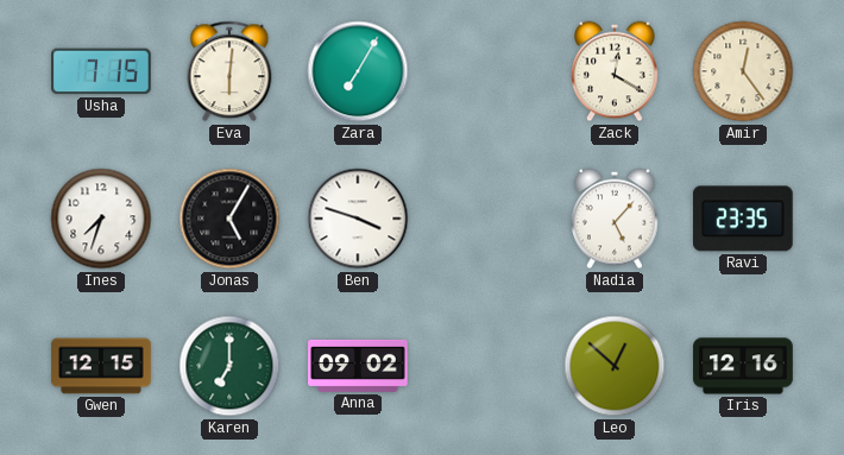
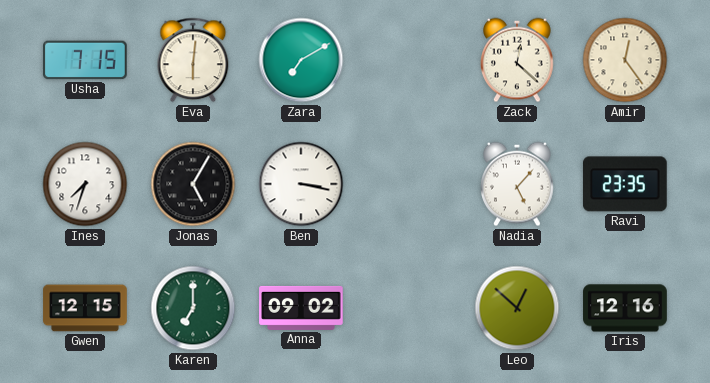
Zara: 7:05 -> 7:10 (301, 60)
Zack: 12:20 -> 12:22 (518, 60)
Ben: 3:48 -> 3:17 (301, 184)
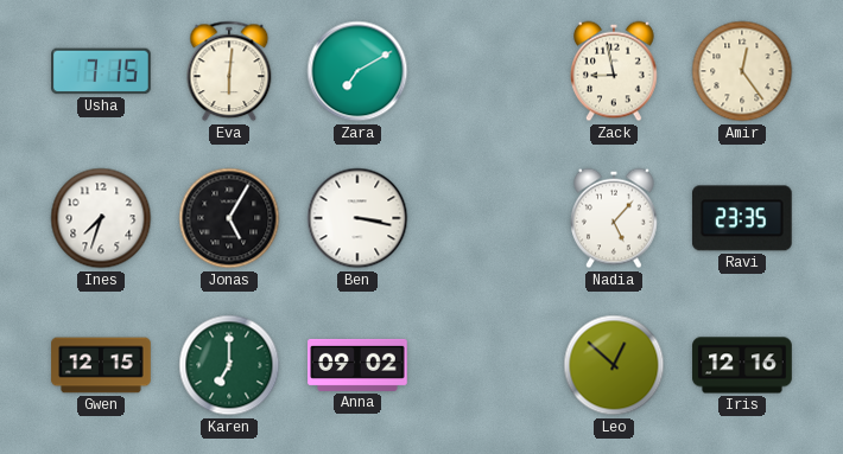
Zack: 12:22 -> 8:58 (615, 71)
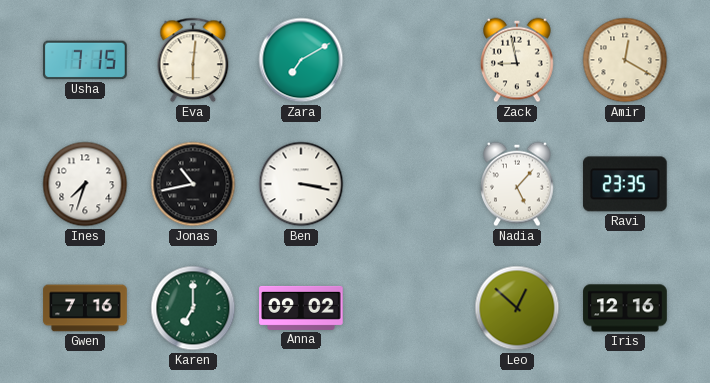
Amir: 12:24 -> 12:20 (625, 60)
Jonas: 5:05 -> 10:43 (193, 184)
Gwen: 12:15 -> 7:16 (85, 308)
